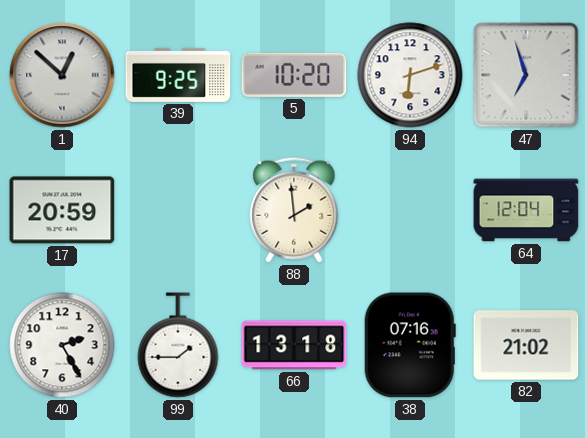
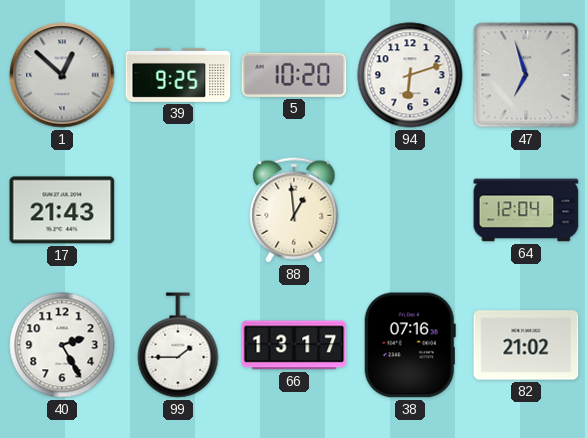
17: 20:59 -> 21:43 (62, 210)
88: 1:59 -> 12:59 (294, 210)
66: 13:18 -> 13:17 (294, 345)
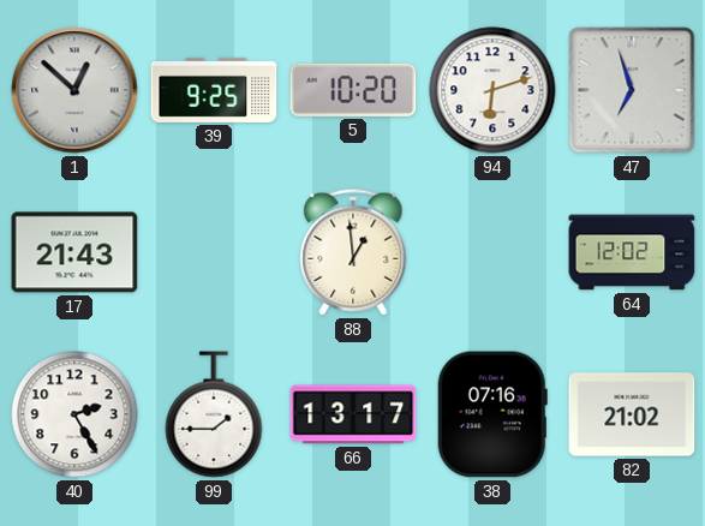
64: 12:04 -> 12:02 (632, 252)
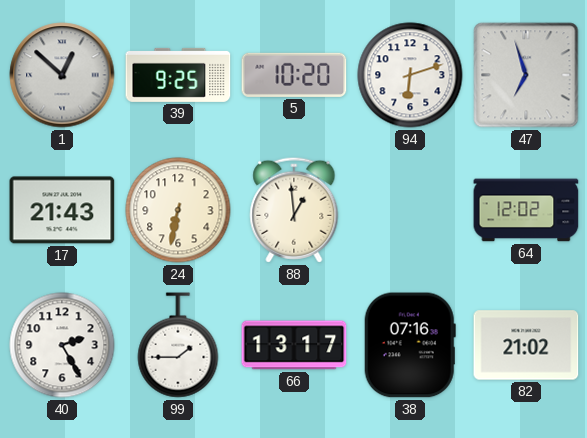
24: none -> 6:32 (178, 210)
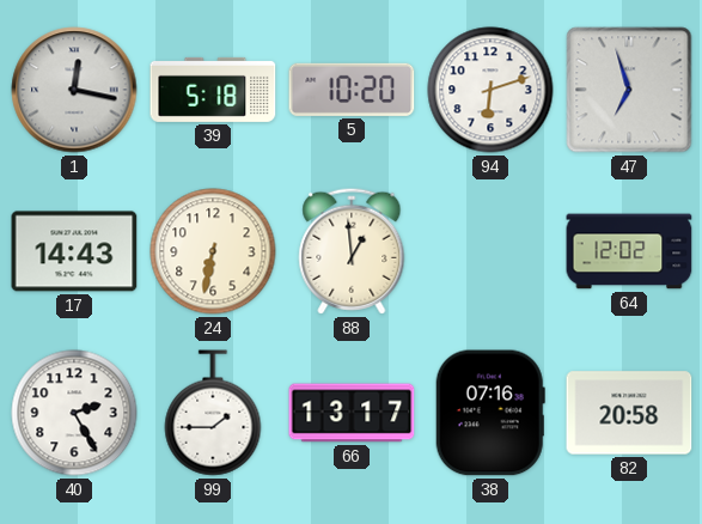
1: 12:52 -> 12:17 (74, 90)
39: 9:25 -> 5:18 (213, 90)
17: 21:43 -> 14:43 (74, 251)
82: 21:02 -> 20:58 (629, 413)
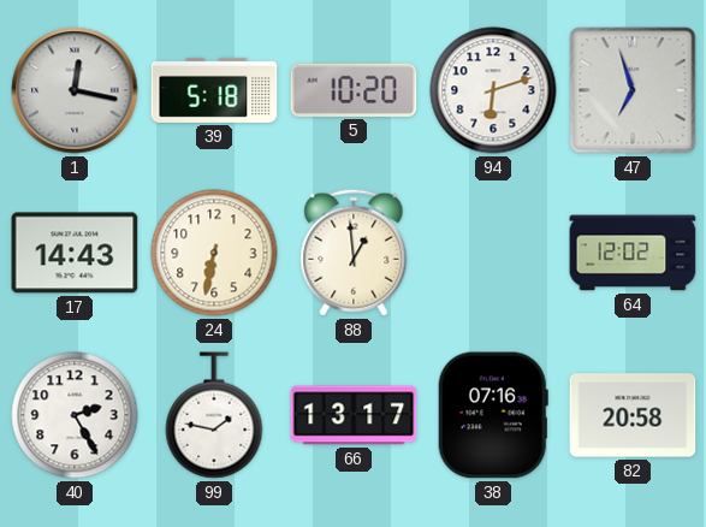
99: 1:45 -> 1:47 (214, 415)
